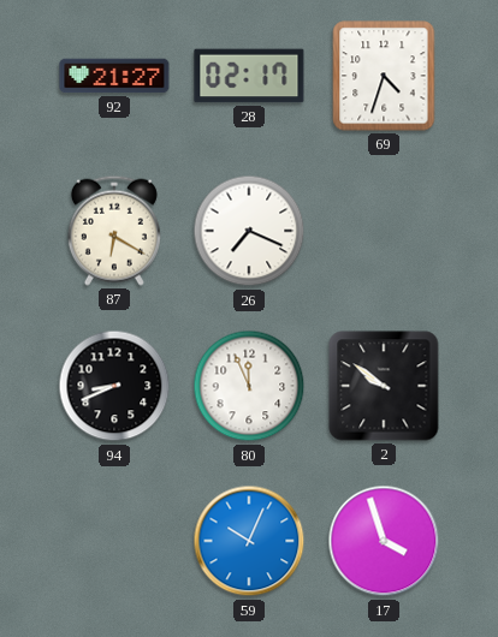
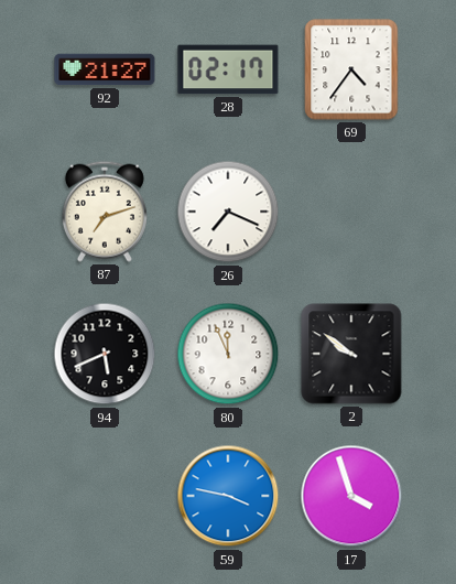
69: 4:33 -> 4:36 (351, 69)
87: 6:20 -> 7:12 (105, 212)
94: 8:41 -> 5:41 (105, 354)
59: 10:04 -> 3:47 (228, 496)
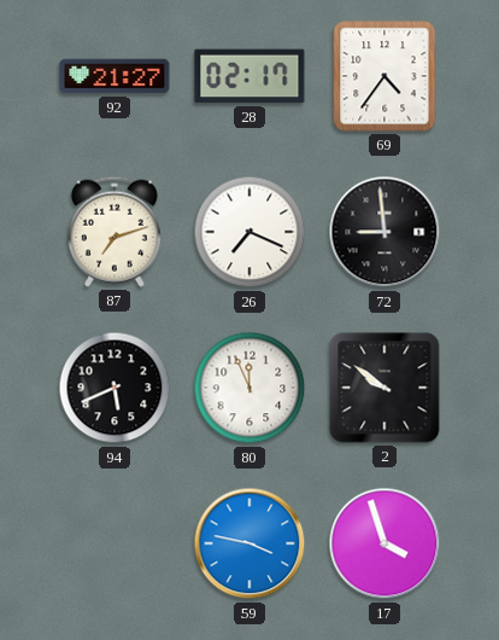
72: none -> 8:59 (384, 232)
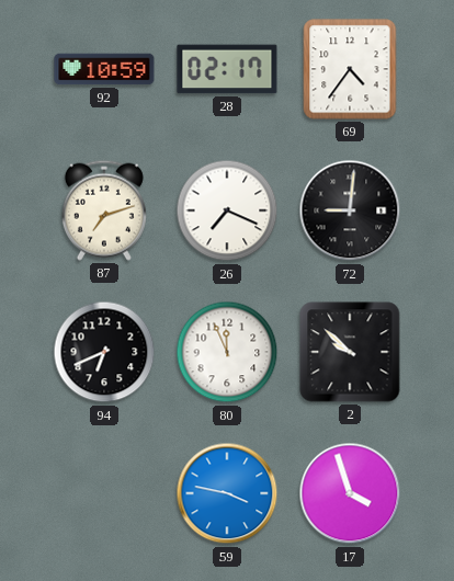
92: 21:27 -> 10:59 (104, 69)
72: 8:59 -> 9:01 (350, 210)
94: 5:41 -> 6:41 (104, 352)
2: 9:51 -> 9:52 (350, 352)
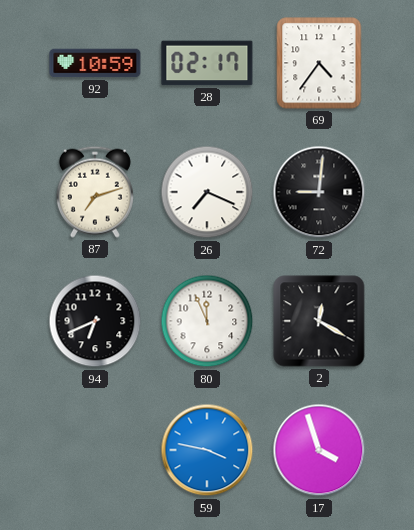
2: 9:52 -> 12:20 (319, 321)
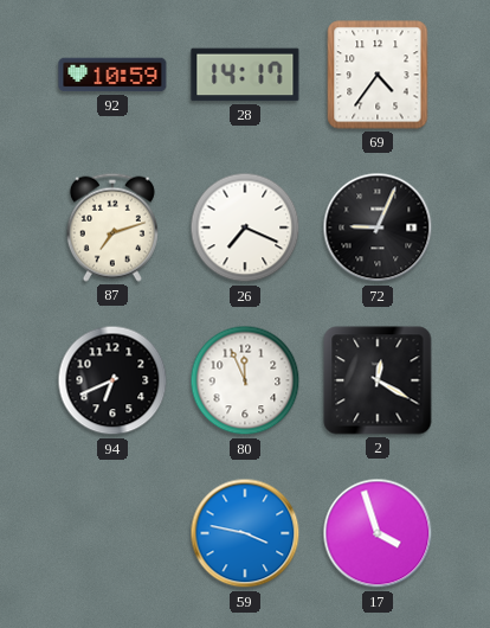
28: 02:17 -> 14:17 (245, 75)
72: 9:01 -> 9:04 (378, 228)
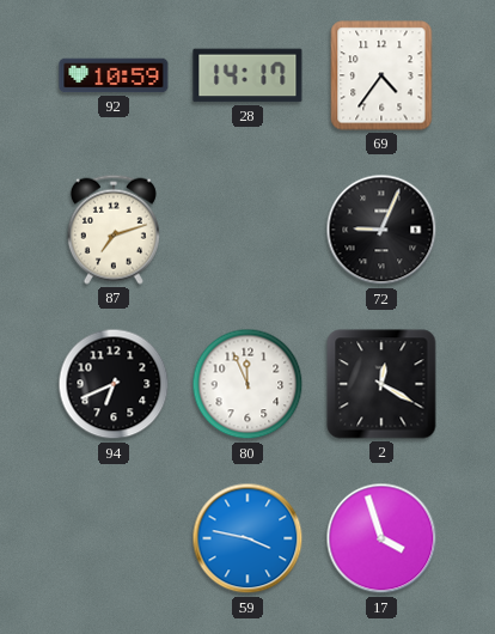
26: 7:19 -> none (245, 228)
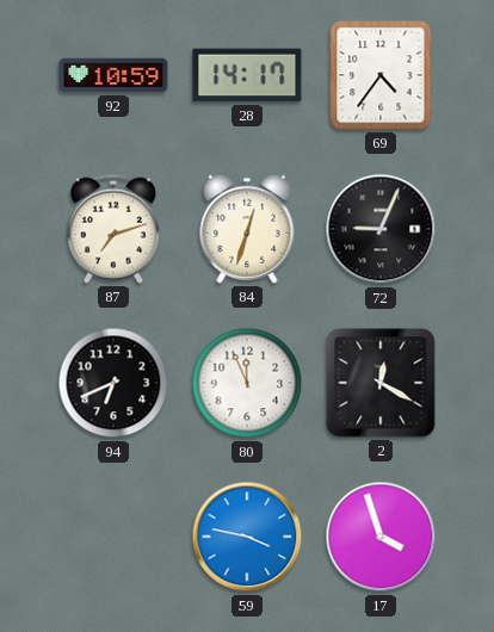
84: none -> 12:33 (247, 229)
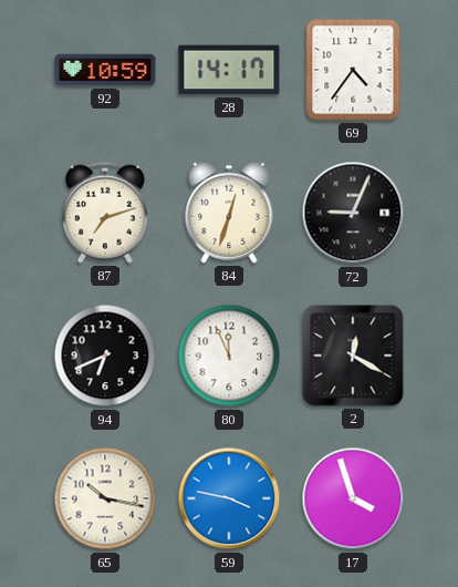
65: none -> 10:17 (105, 498)
